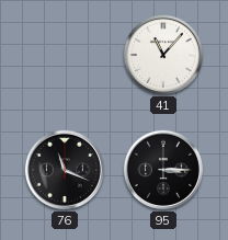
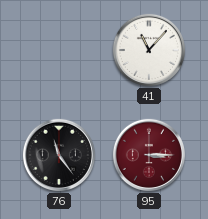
76: 11:19 -> 11:24 (59, 155)
95 dial: black -> burgundy (149, 155)
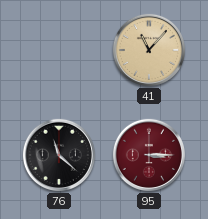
41 dial: white -> champagne (149, 50)
76: 11:24 -> 11:22 (59, 155)
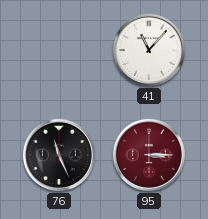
41 dial: champagne -> white (149, 50)
76: 11:22 -> 11:26 (59, 155)
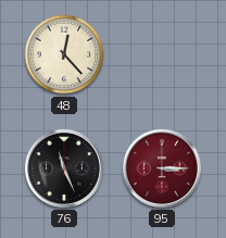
48: none -> 12:23 (64, 54)
41: 11:07 -> none (149, 50)
